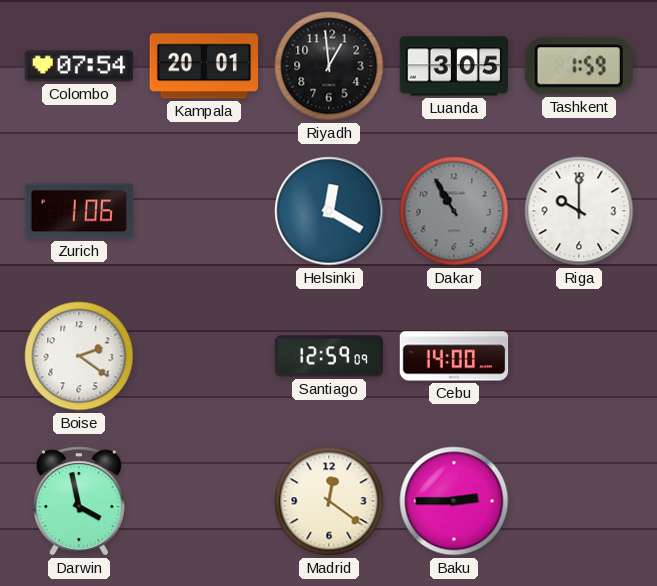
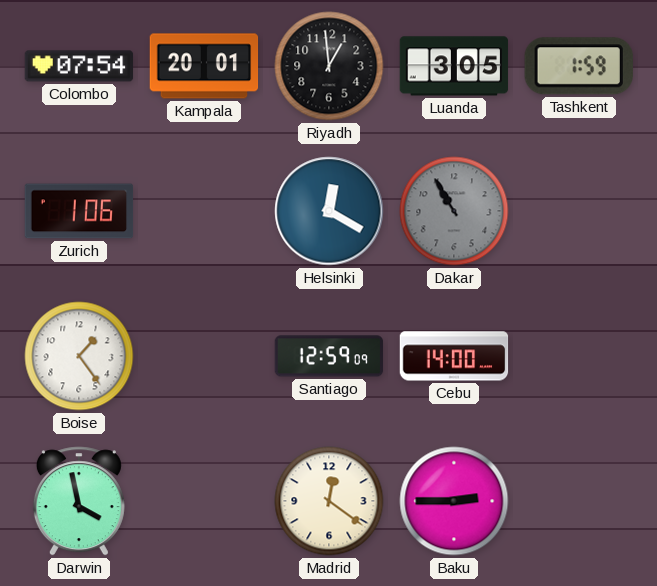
Riga: 10:00 -> none (579, 211)
Boise: 2:21 -> 1:24 (79, 356)
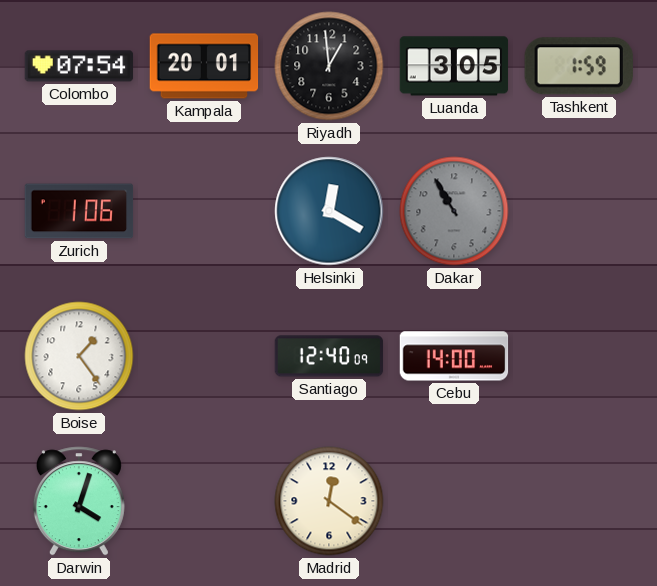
Santiago: 12:59 -> 12:40 (329, 356)
Darwin: 3:58 -> 4:03 (79, 501)
Baku: 2:45 -> none (454, 501)
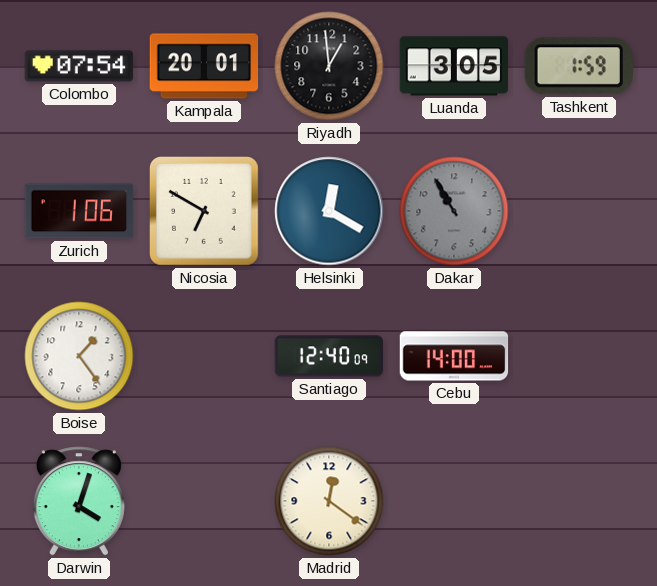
Nicosia: none -> 6:50 (204, 211)
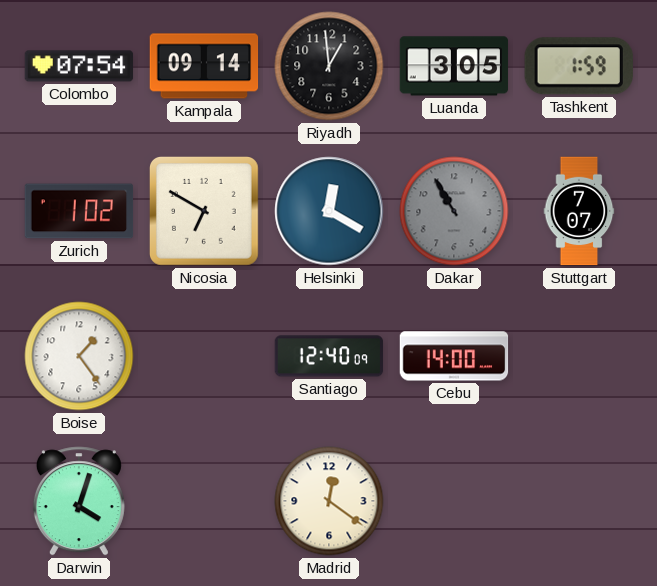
Kampala: 20:01 -> 09:14 (204, 66)
Zurich: 1:06 -> 1:02 (79, 211)
Stuttgart: none -> 7:07 (579, 211)
